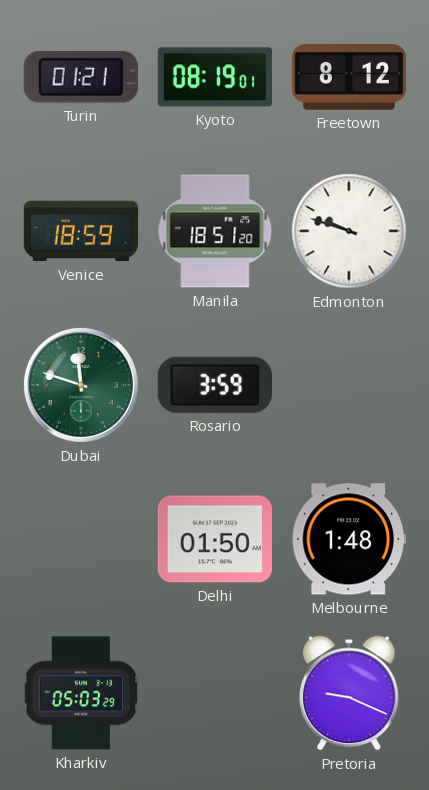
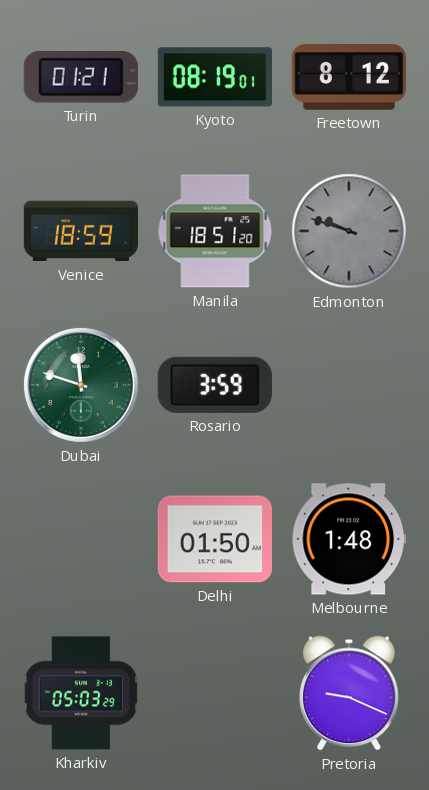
Edmonton dial: white -> grey (349, 231)
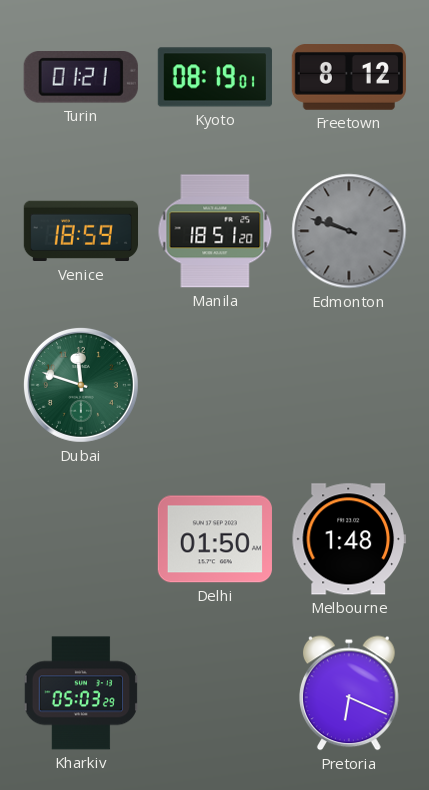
Rosario: 3:59 -> none (215, 385)
Pretoria: 9:19 -> 6:19 (350, 693)
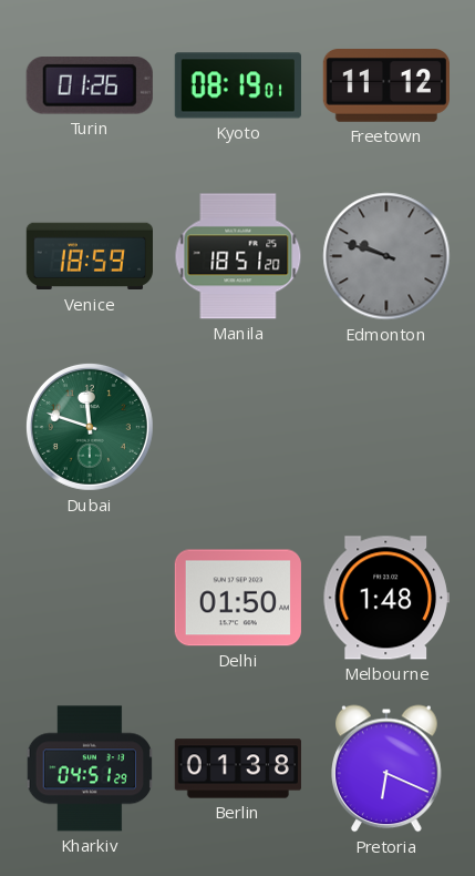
Turin: 01:21 -> 01:26 (90, 86)
Freetown: 8:12 -> 11:12 (386, 86)
Kharkiv: 05:03 -> 04:51 (89, 768)
Berlin: none -> 01:38 (237, 768)
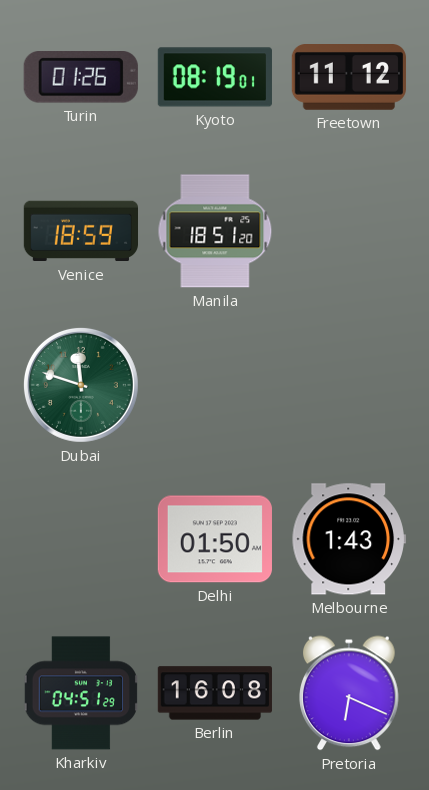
Edmonton: 9:48 -> none (386, 256)
Melbourne: 1:48 -> 1:43 (349, 539)
Berlin: 01:38 -> 16:08 (214, 693)
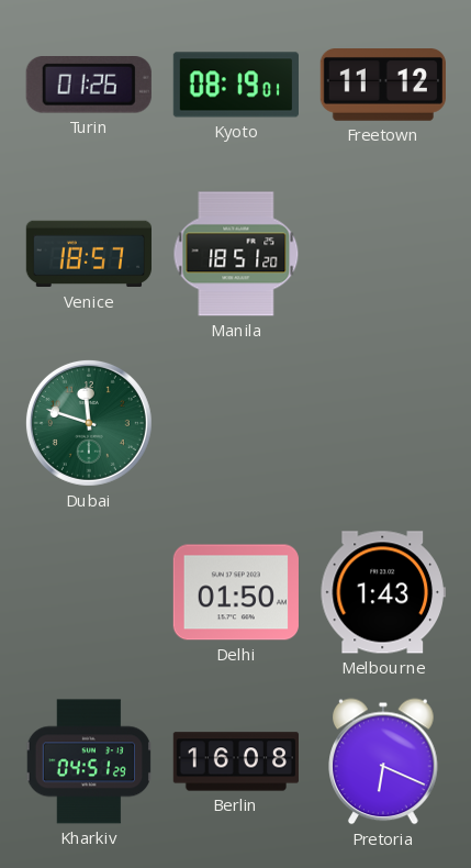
Venice: 18:59 -> 18:57 (88, 254)
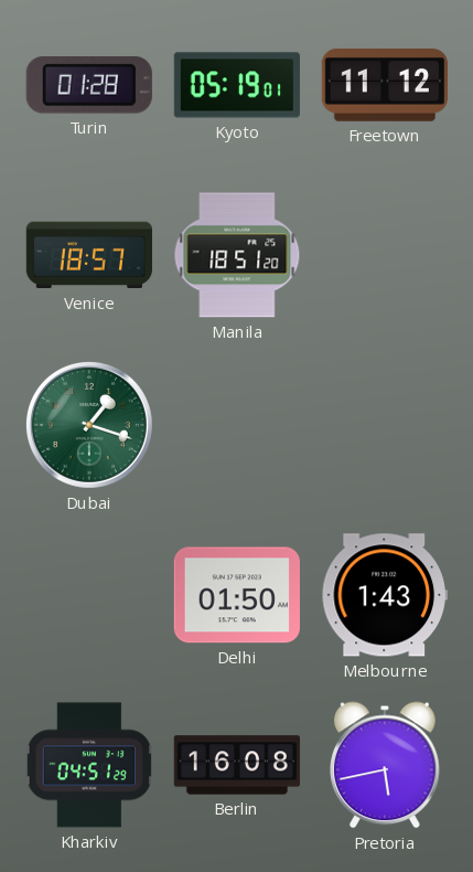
Turin: 01:26 -> 01:28 (89, 86)
Kyoto: 08:19 -> 05:19 (237, 85)
Dubai: 11:48 -> 1:18 (89, 425)
Pretoria: 6:19 -> 5:43 (386, 765)
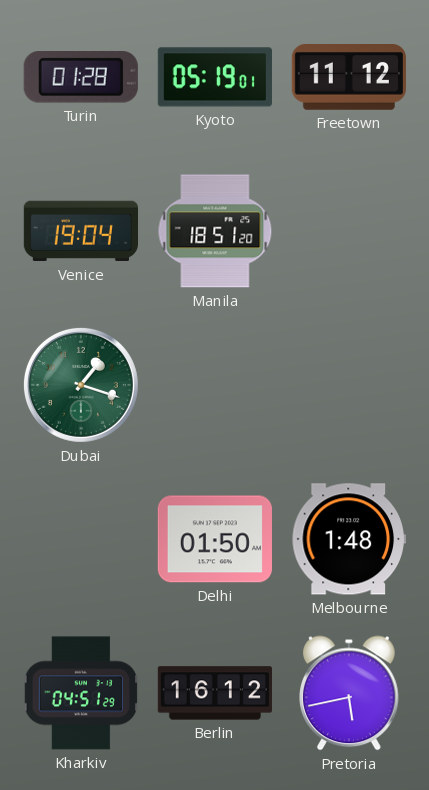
Venice: 18:57 -> 19:04 (80, 231)
Melbourne: 1:43 -> 1:48 (349, 539)
Berlin: 16:08 -> 16:12 (214, 693)
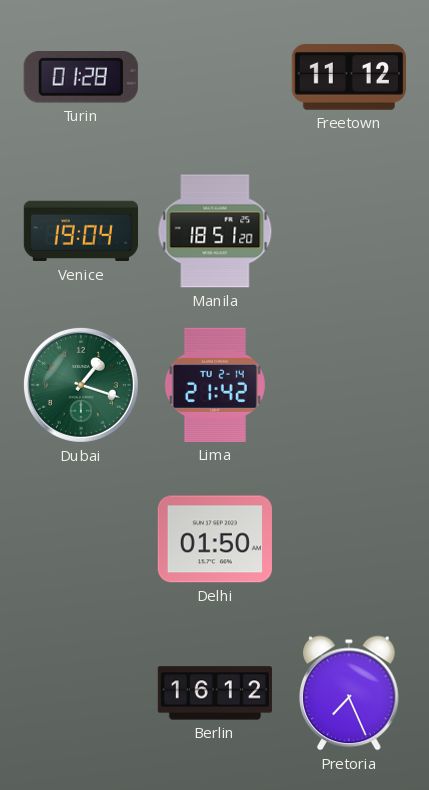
Kyoto: 05:19 -> none (215, 77)
Lima: none -> 21:42 (215, 385)
Melbourne: 1:48 -> none (349, 539)
Kharkiv: 04:51 -> none (80, 693)
Pretoria: 5:43 -> 7:26 (350, 693)
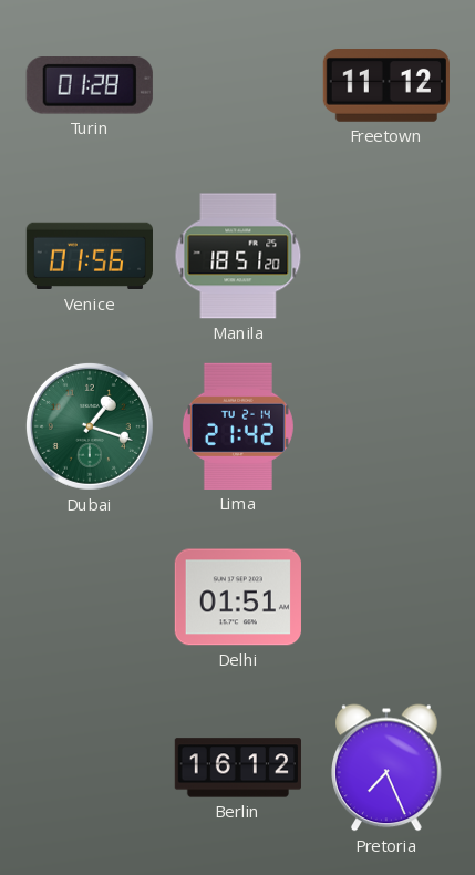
Venice: 19:04 -> 01:56 (89, 256)
Delhi: 01:50 -> 01:51 (238, 597)
